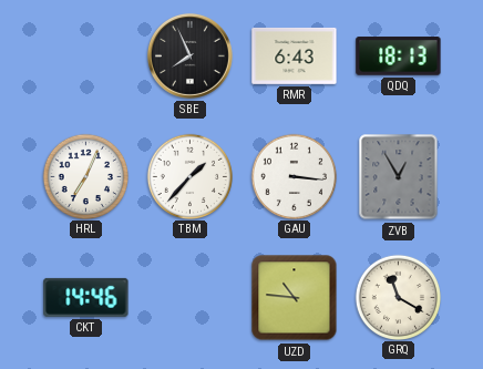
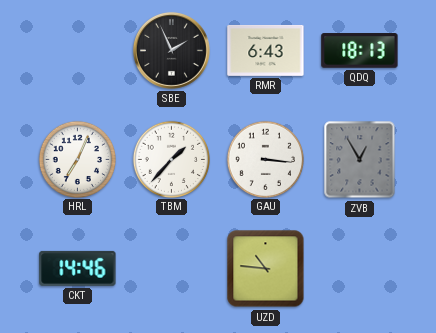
SBE: 7:56 -> 1:56 (171, 50)
GRQ: 11:20 -> none (398, 297)
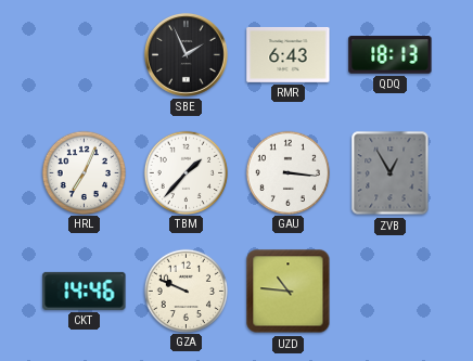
GZA: none -> 9:49 (186, 291)
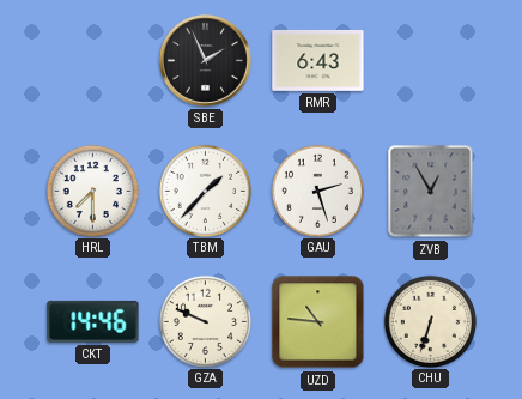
QDQ: 18:13 -> none (391, 55)
HRL: 7:04 -> 7:30 (92, 191)
GAU: 3:16 -> 2:27 (317, 191)
CHU: none -> 6:33 (430, 321)
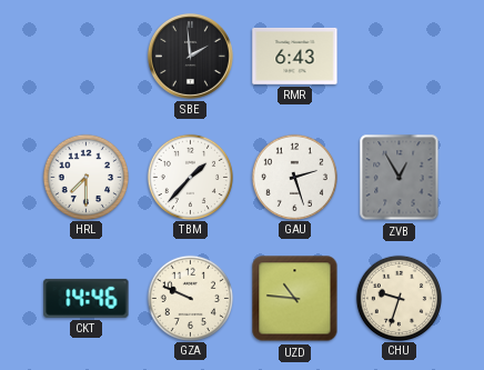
SBE: 1:56 -> 1:59 (190, 56)
CHU: 6:33 -> 9:33 (399, 298)
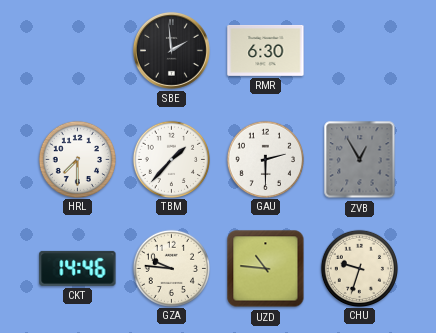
RMR: 6:43 -> 6:30 (266, 50)
GAU: 2:27 -> 2:30 (265, 159)
GZA: 9:49 -> 9:46 (171, 268)
